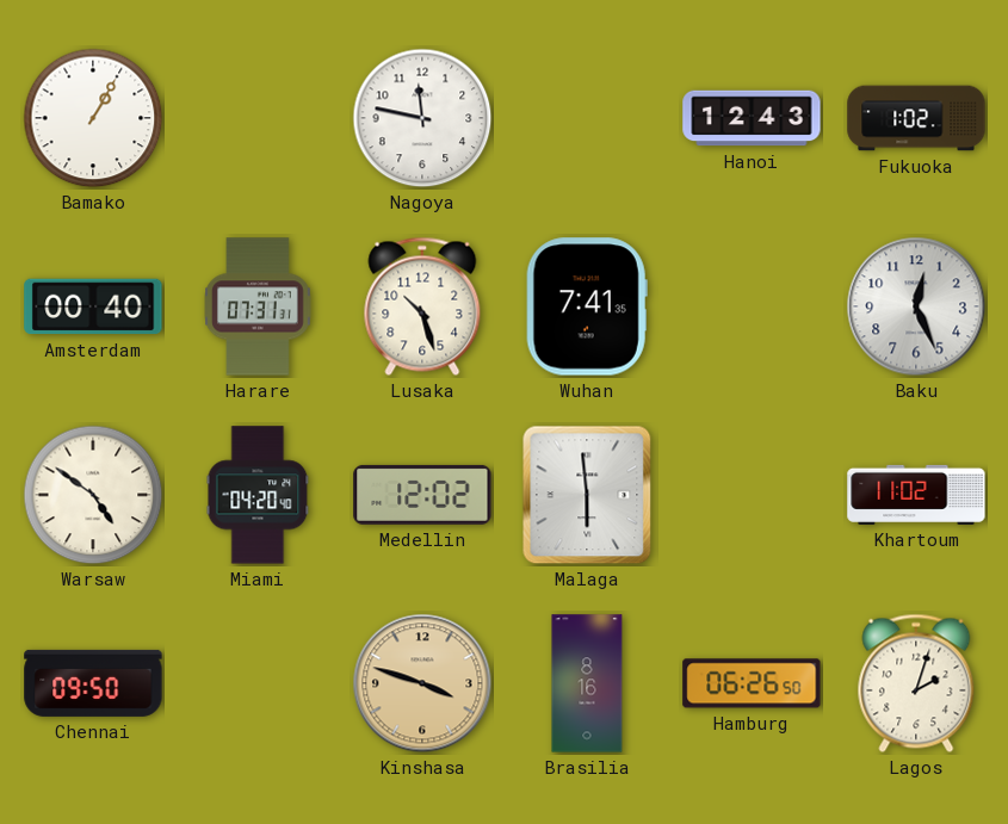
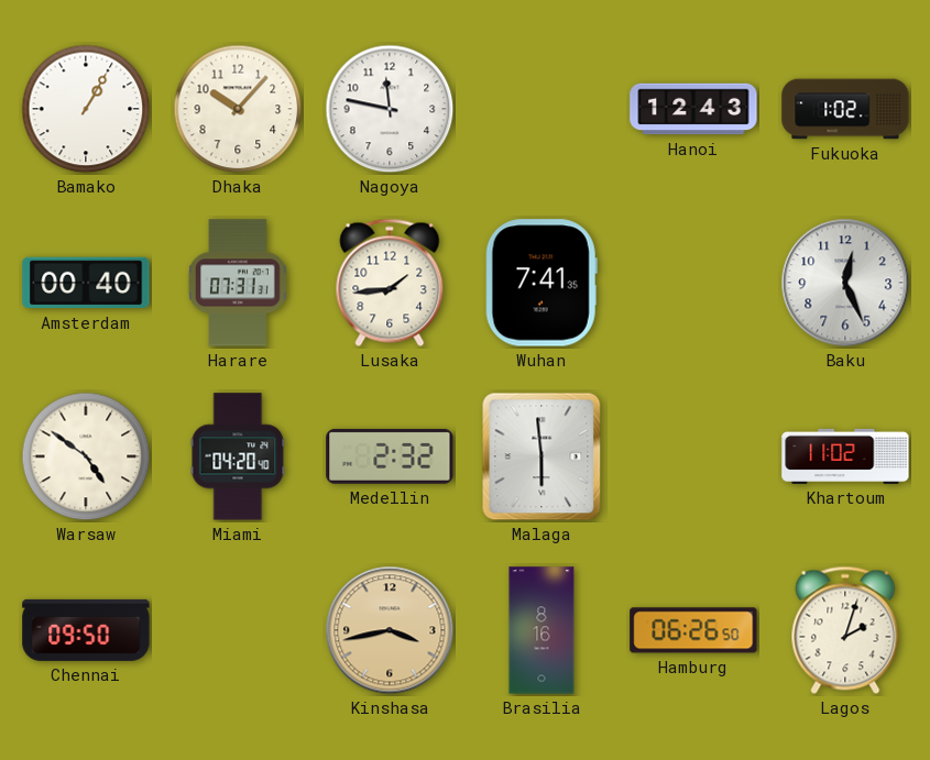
Dhaka: none -> 10:07 (238, 109)
Lusaka: 10:27 -> 1:44 (390, 283)
Medellin: 12:02 -> 2:32 (390, 456)
Kinshasa: 3:48 -> 3:43 (390, 630)
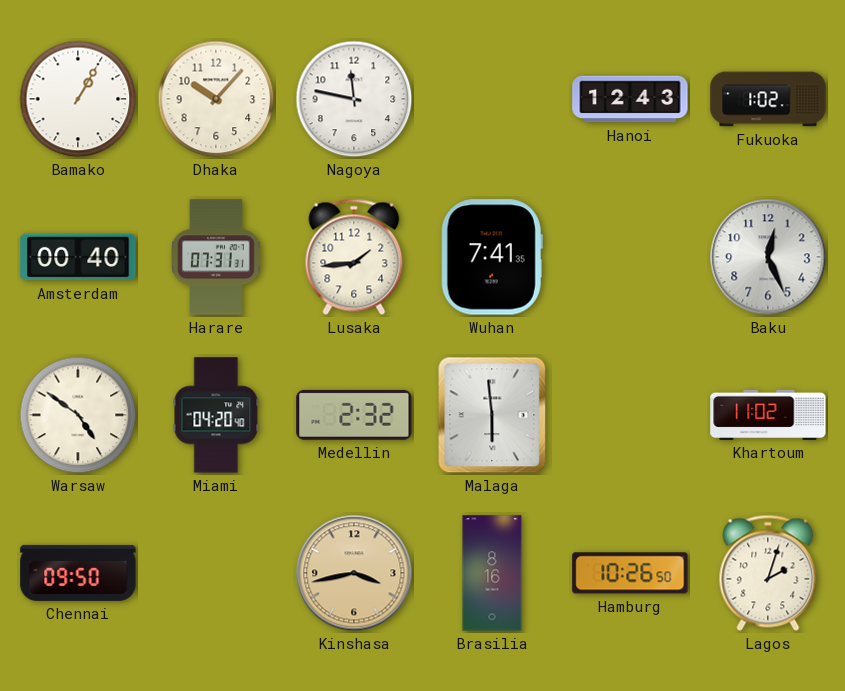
Hamburg: 06:26 -> 10:26 (630, 573)
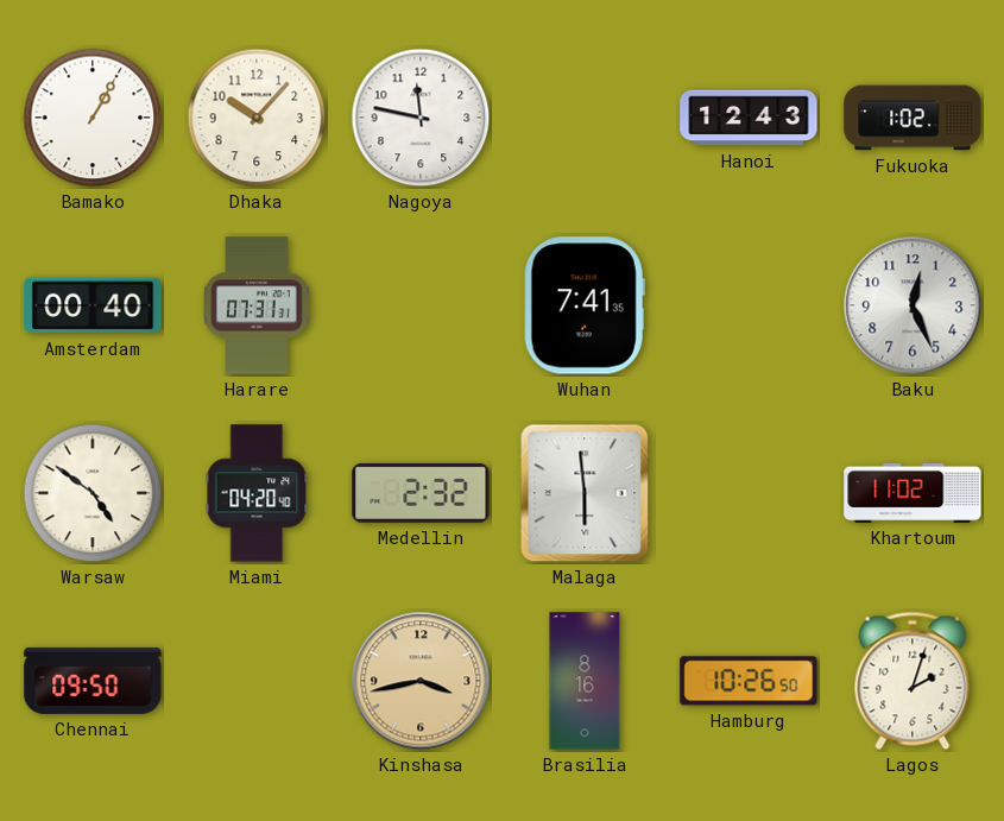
Lusaka: 1:44 -> none (354, 257)
